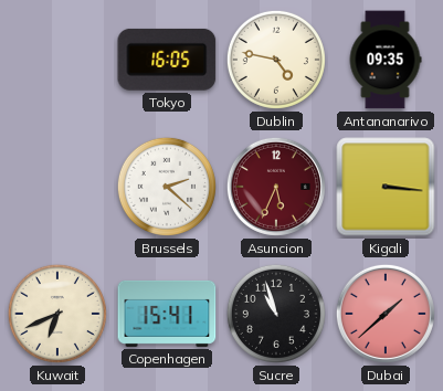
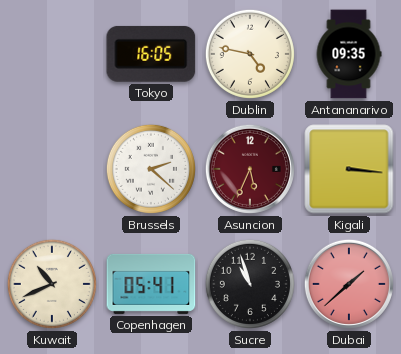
Kuwait: 6:41 -> 10:41 (52, 284)
Copenhagen: 15:41 -> 05:41 (151, 284)
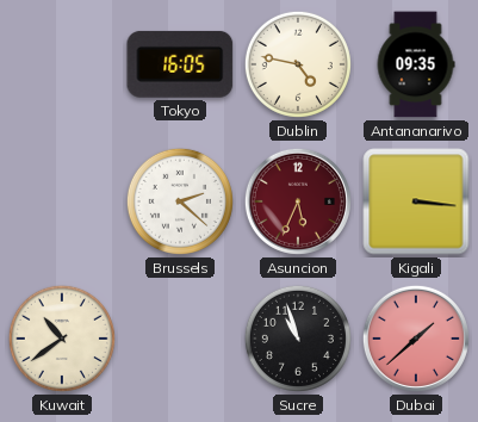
Kuwait: 10:41 -> 10:39 (62, 339)
Copenhagen: 05:41 -> none (151, 284)
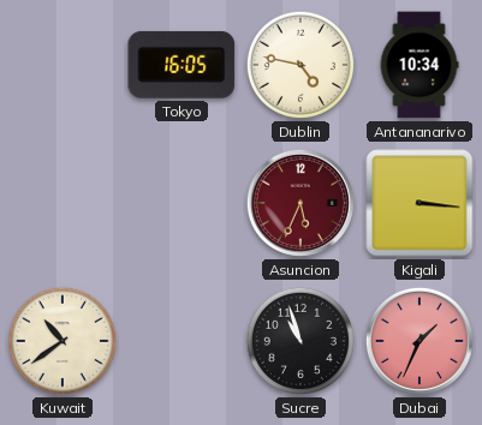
Antananarivo: 09:35 -> 10:34 (419, 65)
Brussels: 2:22 -> none (180, 201)
Dubai: 1:38 -> 1:34 (419, 341)
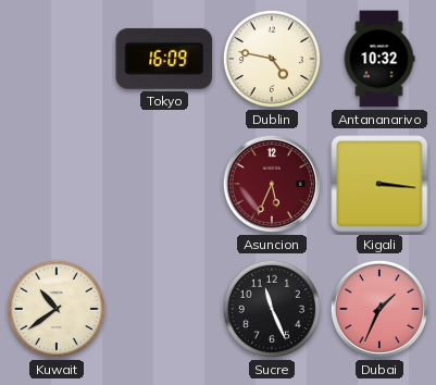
Tokyo: 16:05 -> 16:09 (164, 59)
Antananarivo: 10:34 -> 10:32 (379, 59)
Sucre: 10:57 -> 11:26 (272, 309)
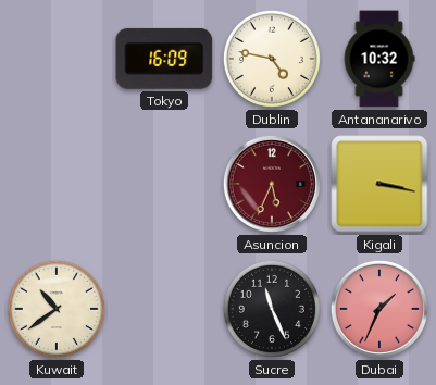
Kigali: 3:16 -> 3:17 (379, 184)
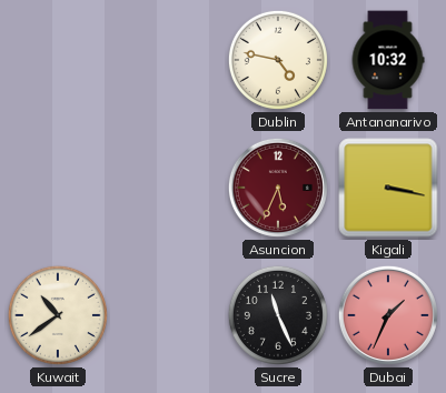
Tokyo: 16:09 -> none (164, 59)
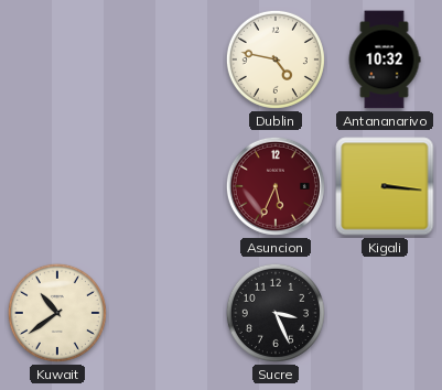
Kigali: 3:17 -> 3:16 (385, 186)
Sucre: 11:26 -> 3:26 (276, 313)
Dubai: 1:34 -> none (388, 315)
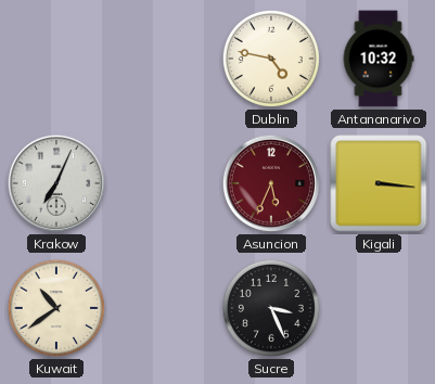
Krakow: none -> 7:04 (56, 183)
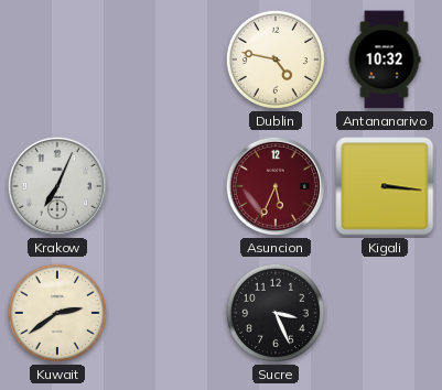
Kuwait: 10:39 -> 2:39 (57, 313)
